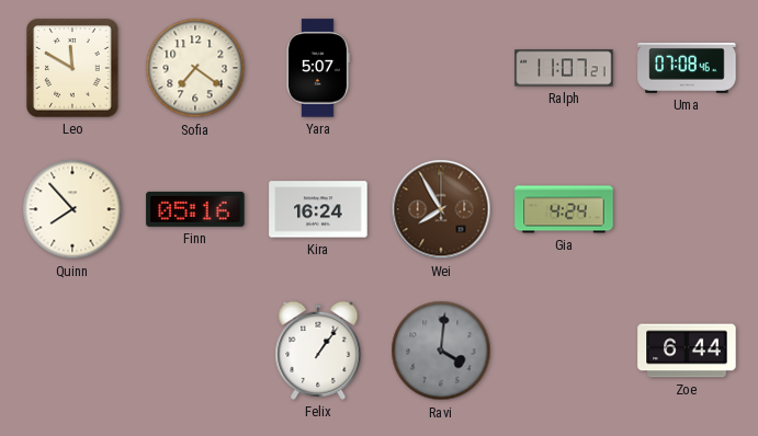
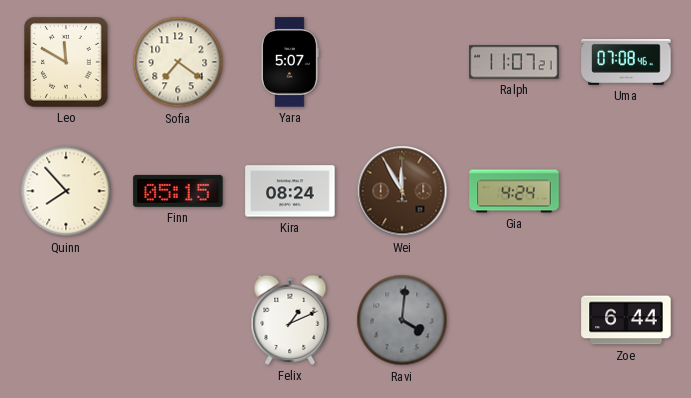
Finn: 05:16 -> 05:15 (178, 191)
Kira: 16:24 -> 08:24 (290, 191)
Wei: 7:55 -> 11:55 (402, 191)
Felix: 1:06 -> 1:11 (290, 320)
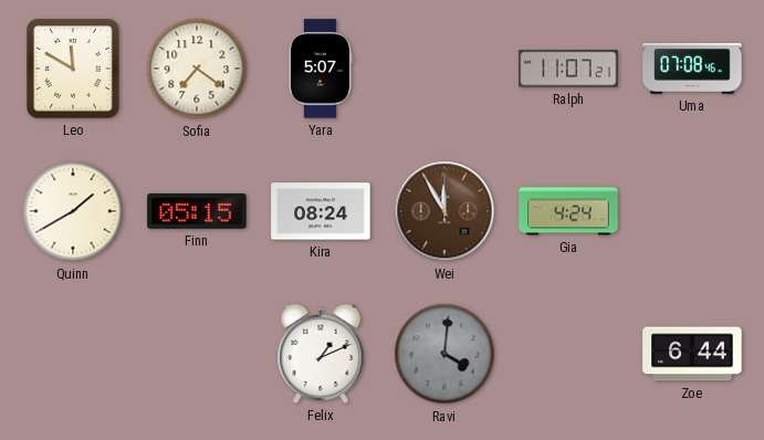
Quinn: 7:53 -> 1:40 (73, 211)
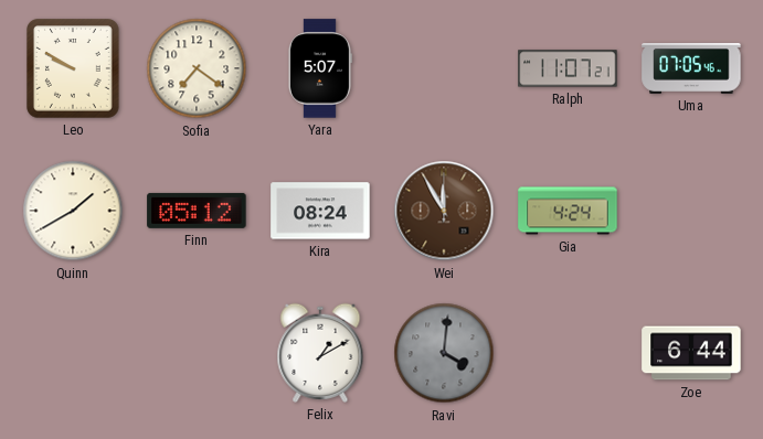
Leo: 11:50 -> 9:50 (74, 69)
Uma: 07:08 -> 07:05 (691, 68)
Finn: 05:15 -> 05:12 (197, 211)
Felix: 1:11 -> 1:10 (320, 353)
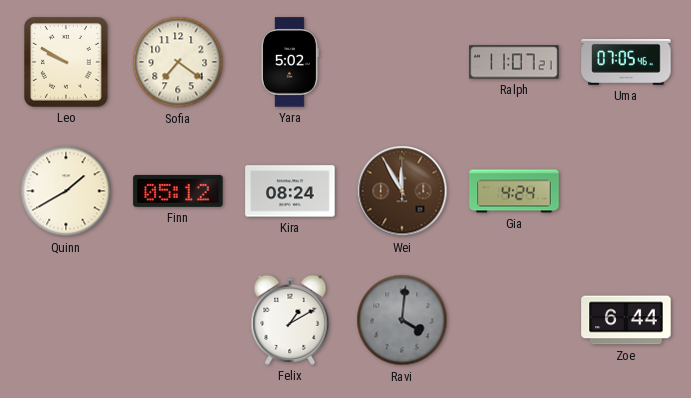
Yara: 5:07 -> 5:02 (289, 62)
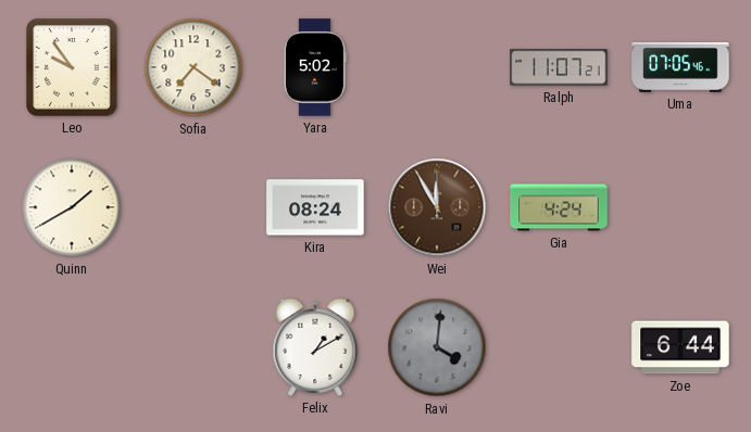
Leo: 9:50 -> 9:54 (73, 68)
Finn: 05:12 -> none (178, 191)
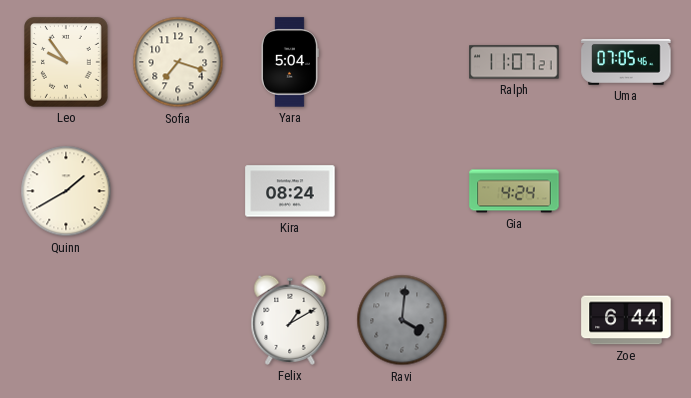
Sofia: 7:21 -> 7:18 (178, 62)
Yara: 5:02 -> 5:04 (289, 62)
Wei: 11:55 -> none (437, 207)
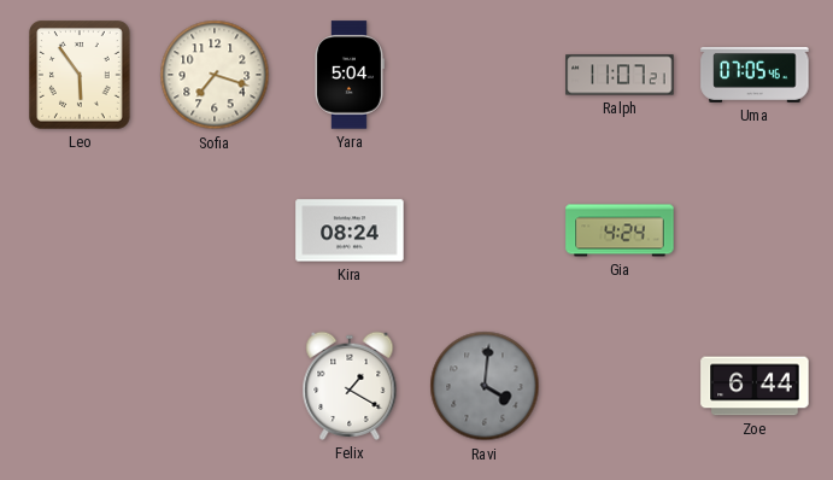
Leo: 9:54 -> 5:54 (81, 76)
Quinn: 1:40 -> none (66, 191)
Felix: 1:10 -> 1:20 (350, 386)
